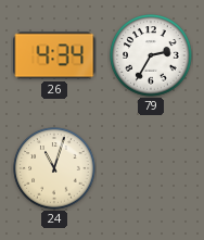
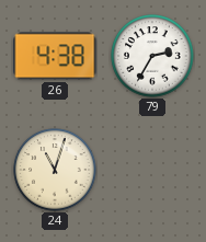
26: 4:34 -> 4:38 (55, 56)
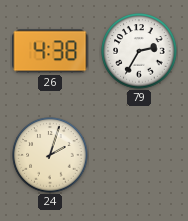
24: 11:03 -> 2:03 (50, 155)
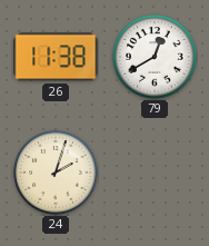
26: 4:38 -> 11:38 (56, 57)
79: 2:35 -> 12:40 (155, 57)
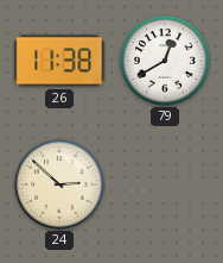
24: 2:03 -> 2:52 (59, 184)
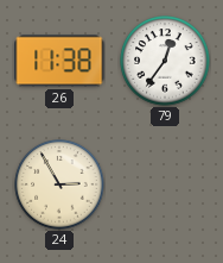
79: 12:40 -> 12:36 (165, 61)
24: 2:52 -> 2:55 (59, 184)
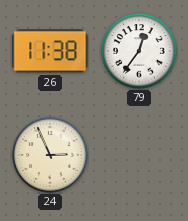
24: 2:55 -> 2:56 (50, 155)
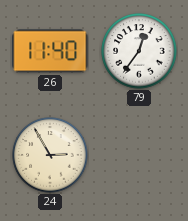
26: 11:38 -> 11:40 (50, 51)
24: 2:56 -> 2:55 (50, 155)
